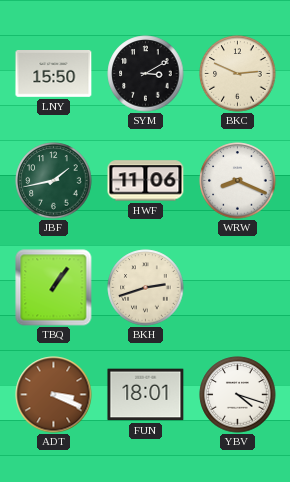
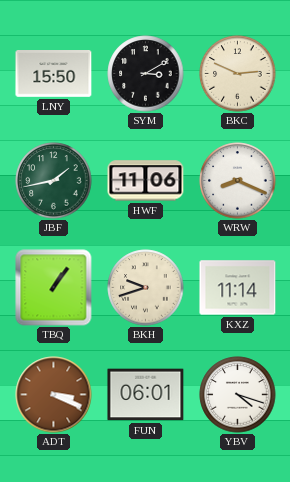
BKH: 2:42 -> 9:42 (146, 288)
KXZ: none -> 11:14 (238, 288)
FUN: 18:01 -> 06:01 (146, 395)
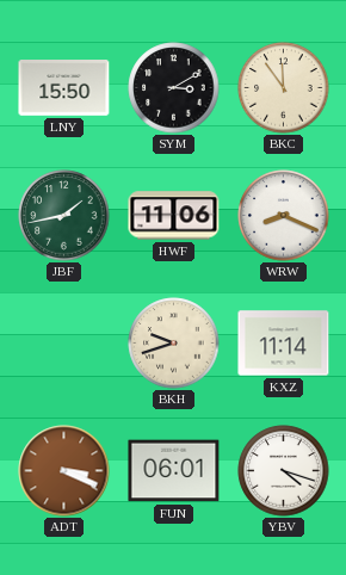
BKC: 2:49 -> 11:54 (284, 88)
TBQ: 1:06 -> none (54, 288)
